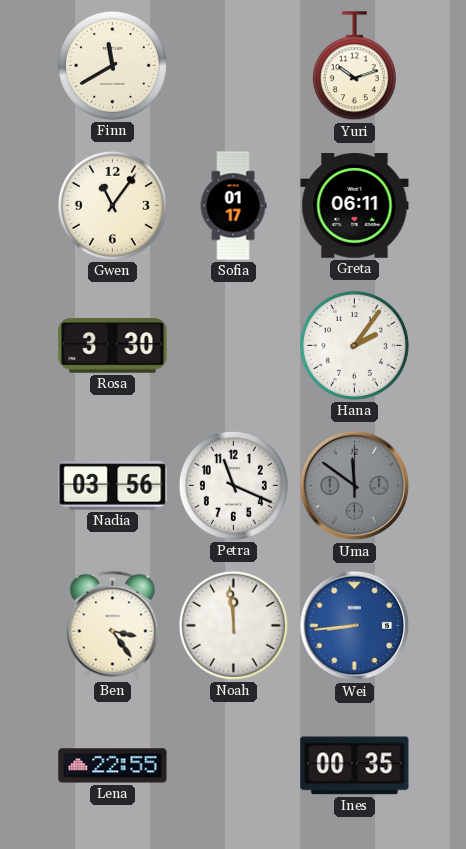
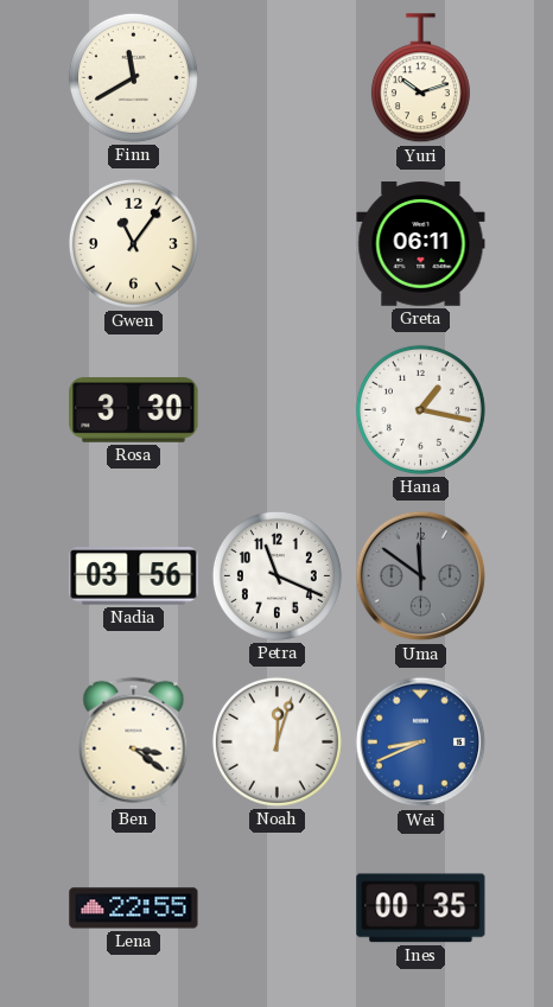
Sofia: 01:17 -> none (233, 206)
Hana: 2:06 -> 1:17 (420, 409)
Ben: 3:24 -> 3:21 (134, 741)
Noah: 11:59 -> 12:03 (276, 741)
Wei: 8:44 -> 8:41 (421, 742)
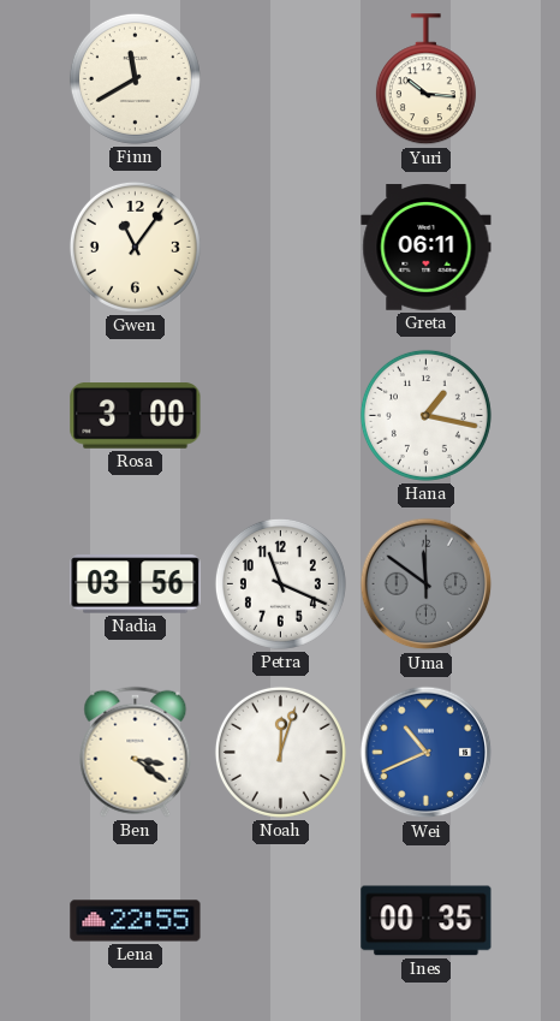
Yuri: 10:12 -> 10:16 (425, 79)
Rosa: 3:30 -> 3:00 (136, 416)
Wei: 8:41 -> 10:41 (427, 753)
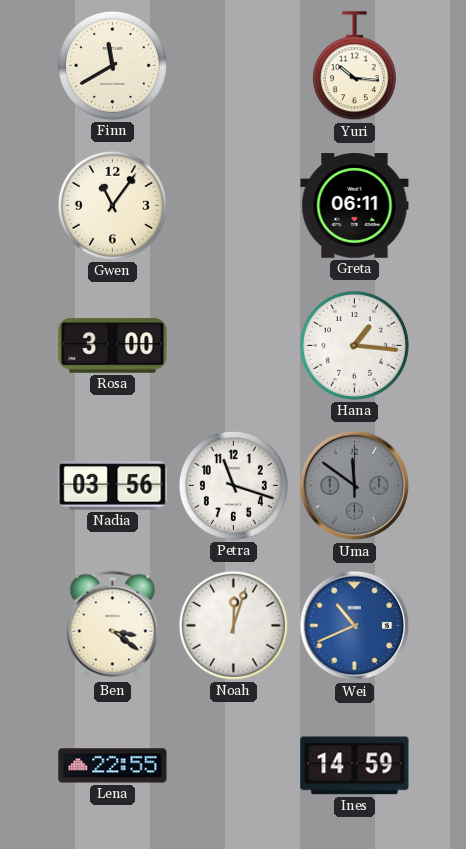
Hana: 1:17 -> 1:16 (354, 345)
Petra: 11:19 -> 11:18 (233, 485)
Ines: 00:35 -> 14:59 (355, 766)
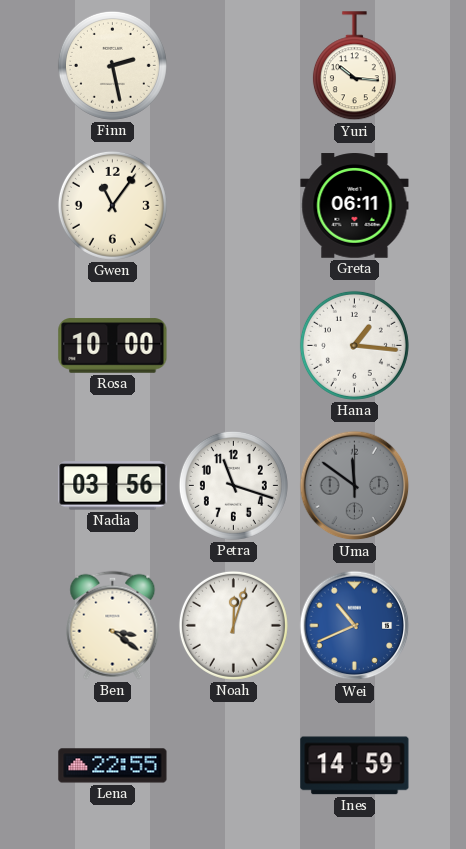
Finn: 11:40 -> 2:28 (112, 65)
Rosa: 3:00 -> 10:00 (113, 346)
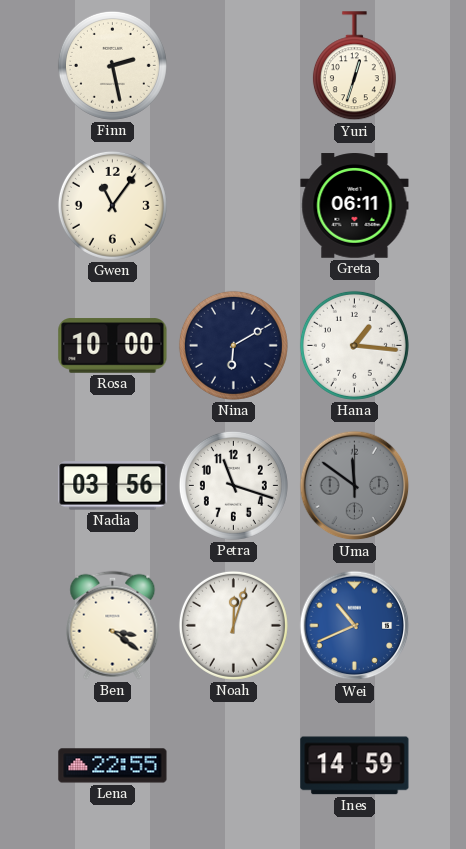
Yuri: 10:16 -> 12:33 (354, 66)
Nina: none -> 6:10 (233, 345)
